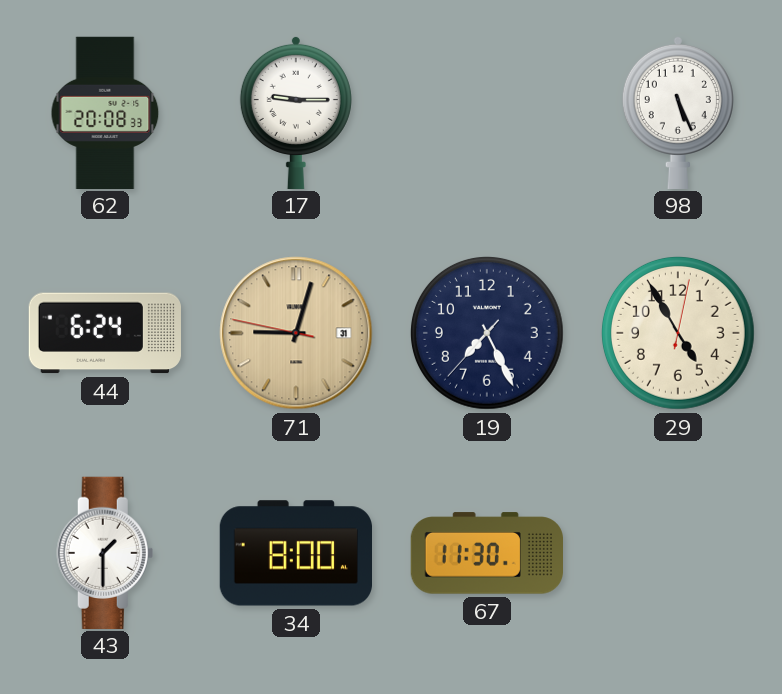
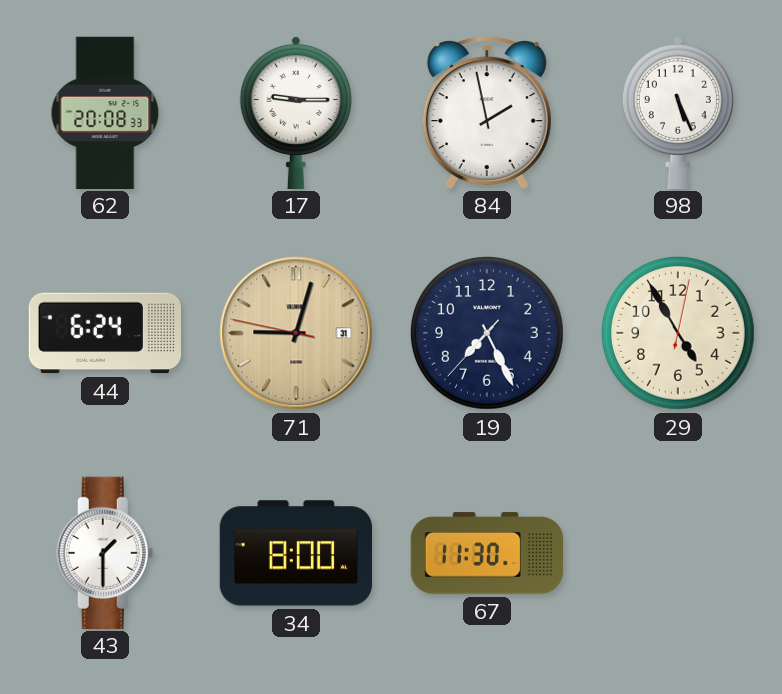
84: none -> 1:58 (487, 112)
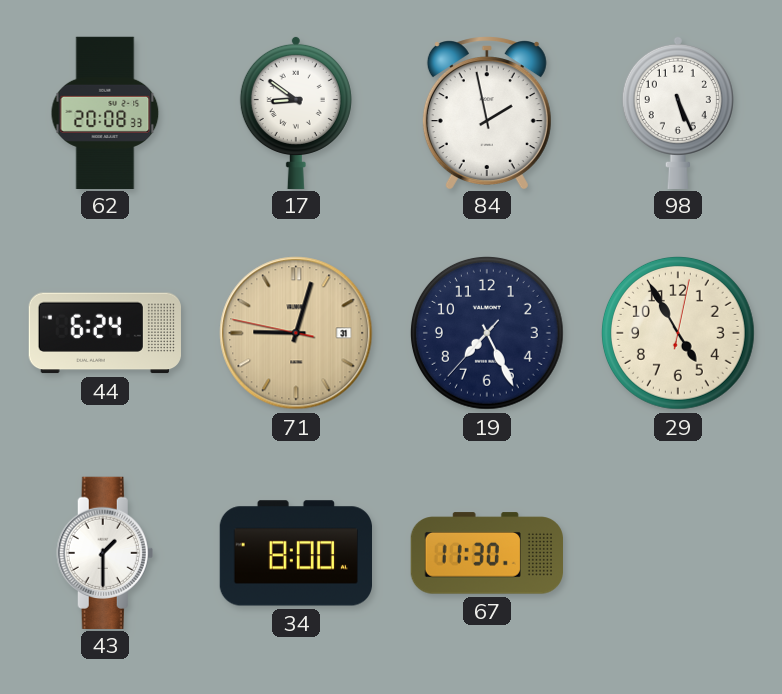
17: 9:15 -> 8:51 (296, 112)
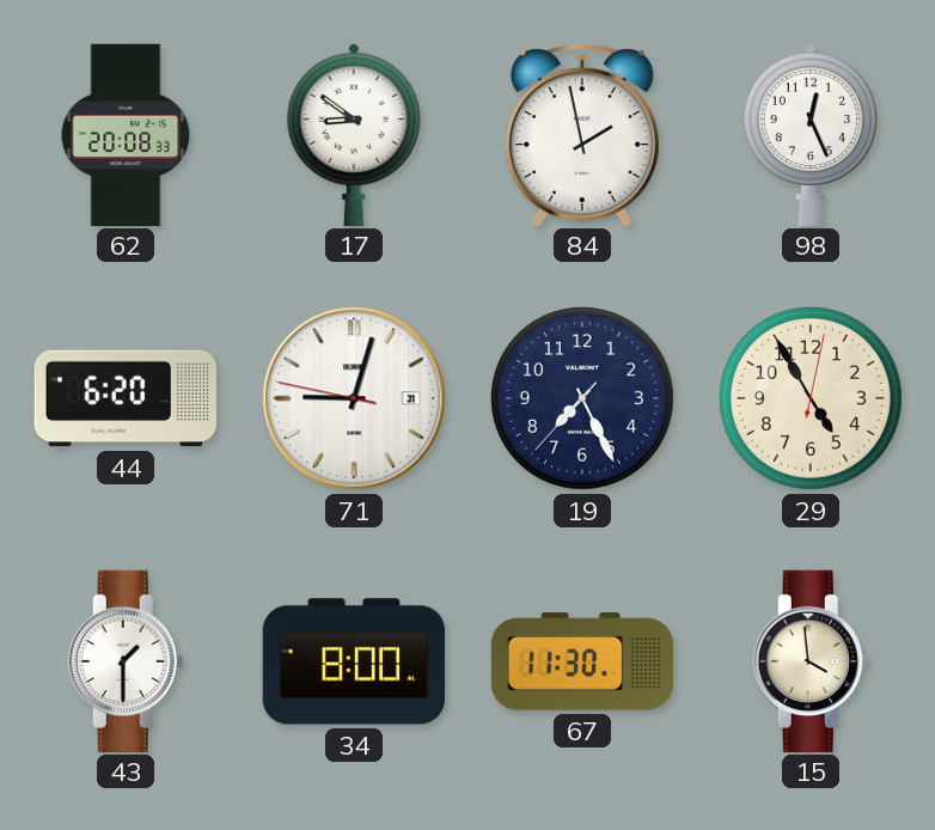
98: 5:26 -> 12:26 (811, 134)
44: 6:24 -> 6:20 (126, 398)
71 dial: champagne -> white (354, 398)
15: none -> 3:59 (811, 660)
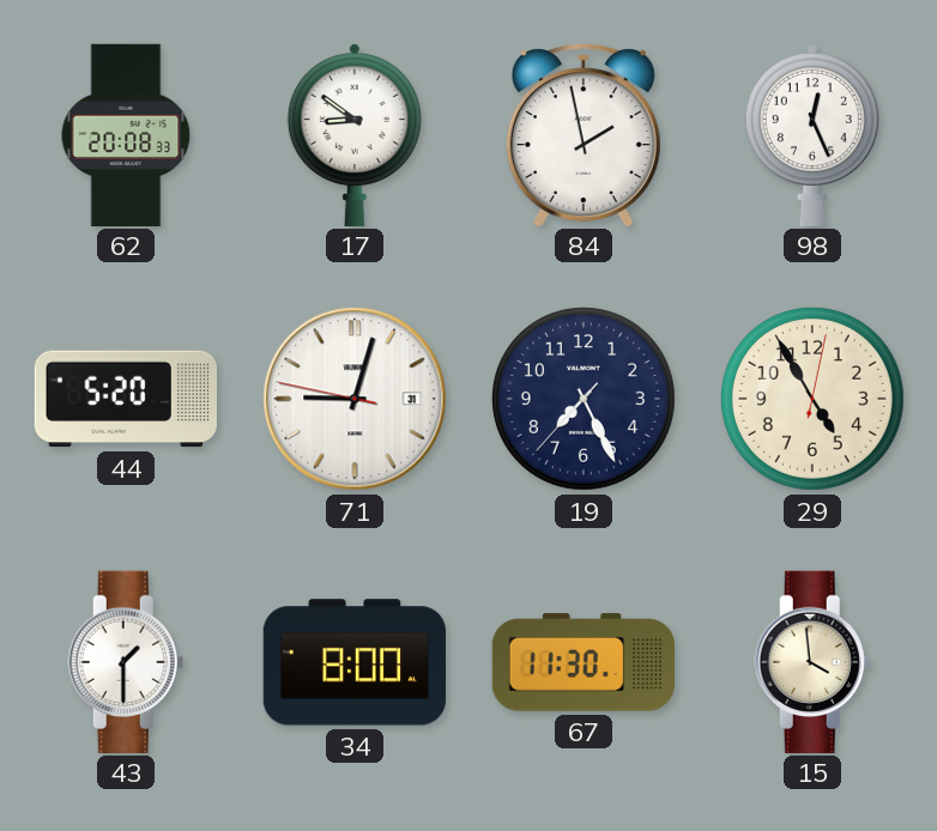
44: 6:20 -> 5:20 (126, 399)
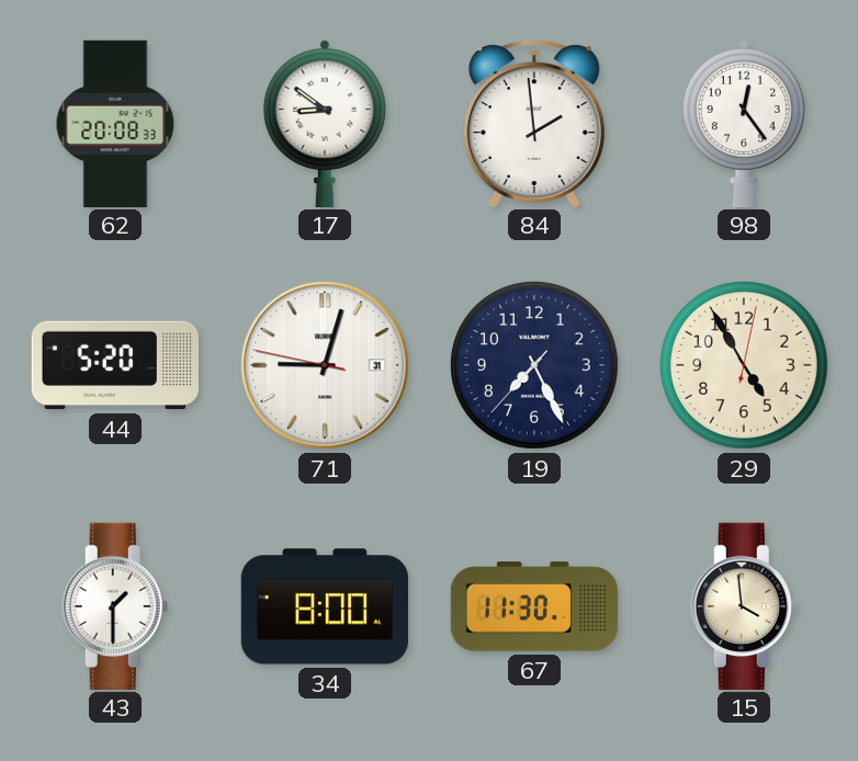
84: 1:58 -> 1:59 (534, 123)
98: 12:26 -> 12:24 (744, 123)
